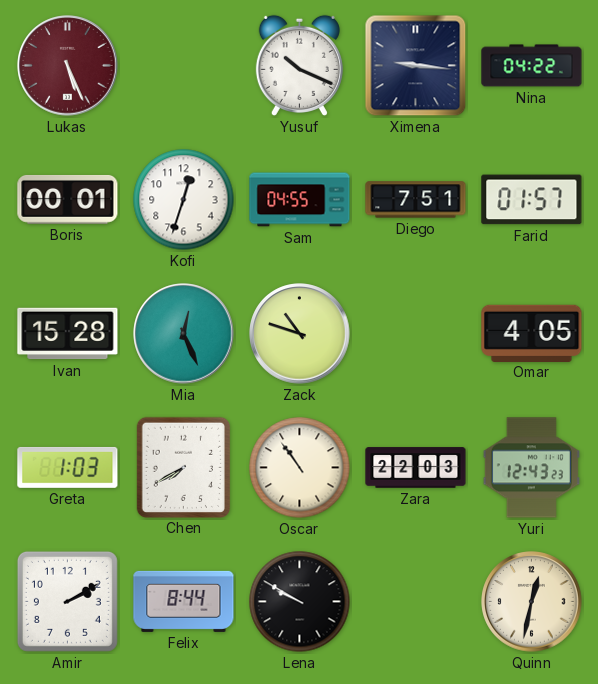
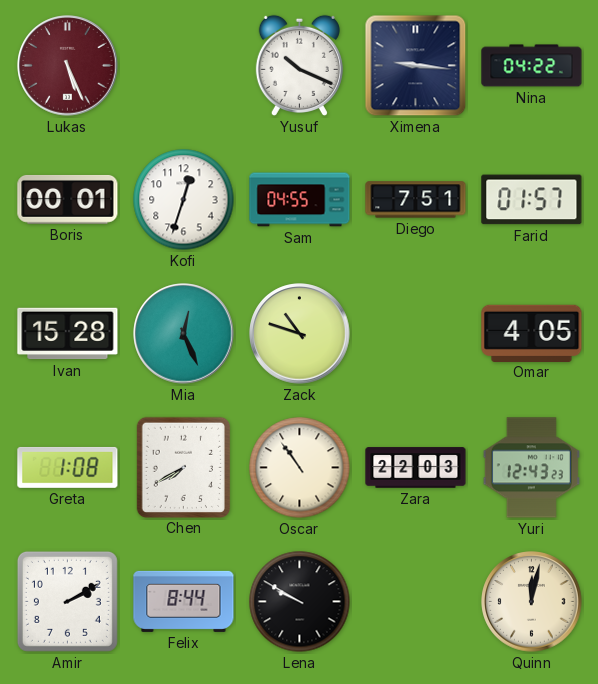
Greta: 1:03 -> 1:08 (68, 467)
Quinn: 12:32 -> 12:02 (532, 602)
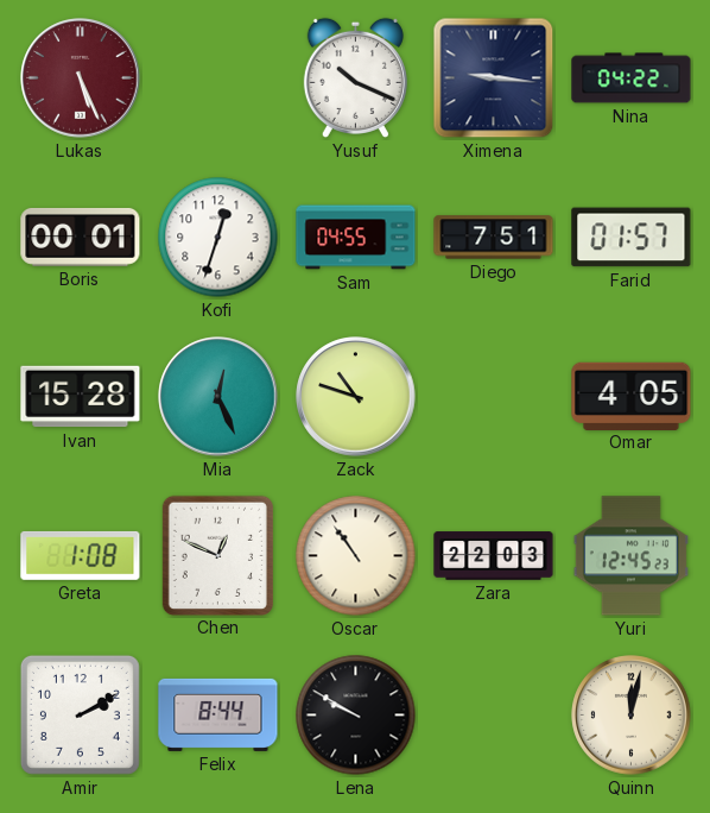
Chen: 7:40 -> 12:49 (217, 555)
Yuri: 12:43 -> 12:45 (630, 556)
